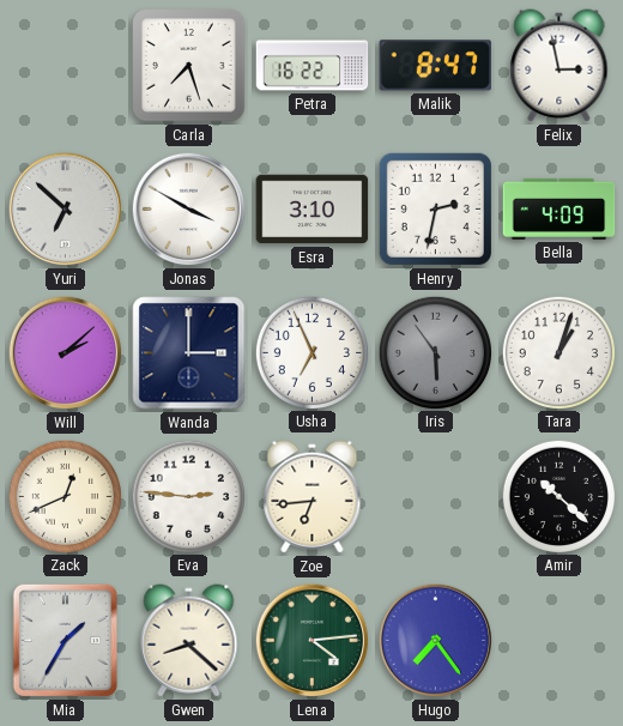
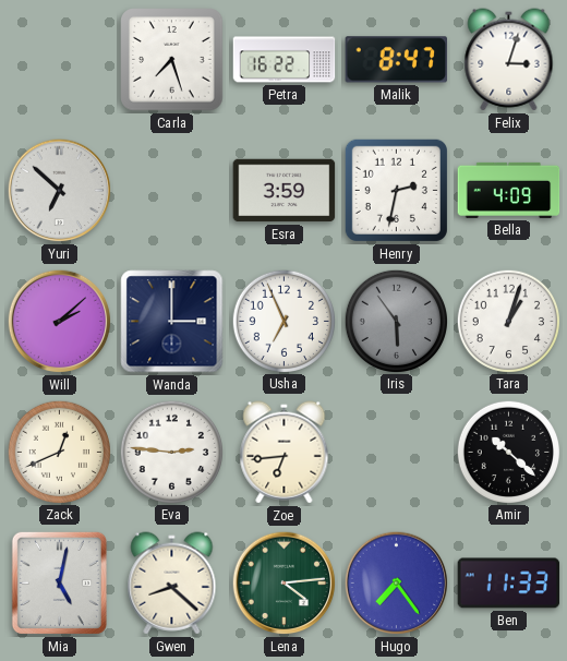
Felix: 2:58 -> 3:03 (509, 60)
Jonas: 3:50 -> none (189, 210)
Esra: 3:10 -> 3:59 (285, 191)
Mia: 1:35 -> 5:02 (59, 582)
Ben: none -> 11:33 (509, 584)
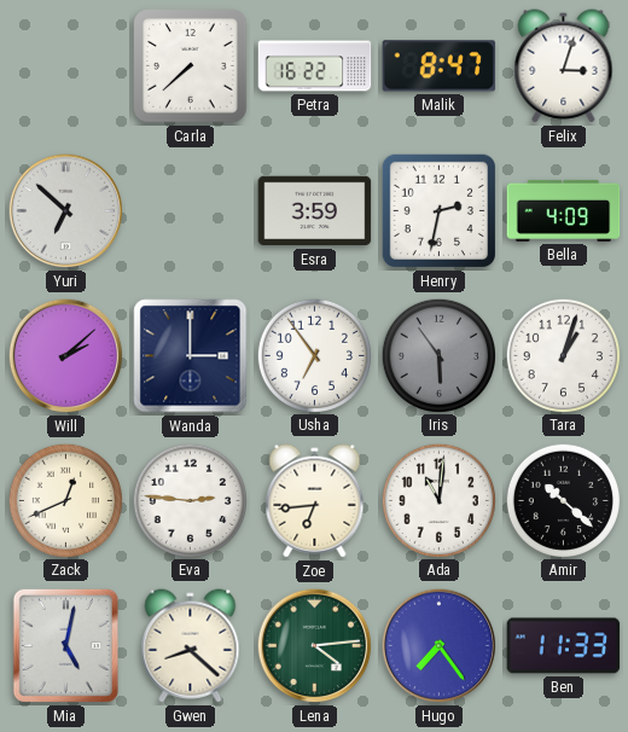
Carla: 7:27 -> 7:38 (191, 66)
Usha: 6:56 -> 6:54 (314, 355)
Ada: none -> 11:01 (438, 500)
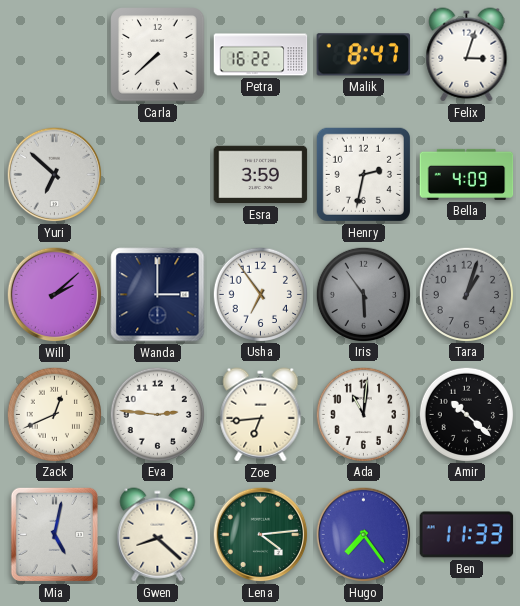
Tara dial: white -> grey (466, 294)
